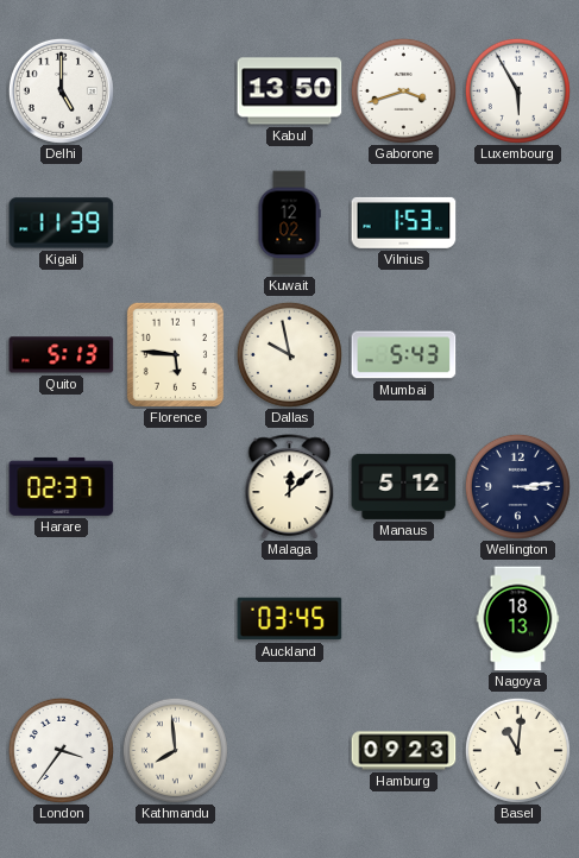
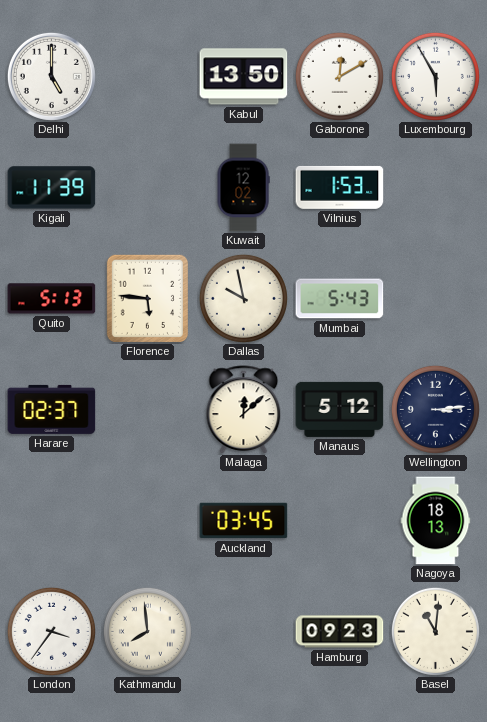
Gaborone: 3:42 -> 12:10 (339, 76)
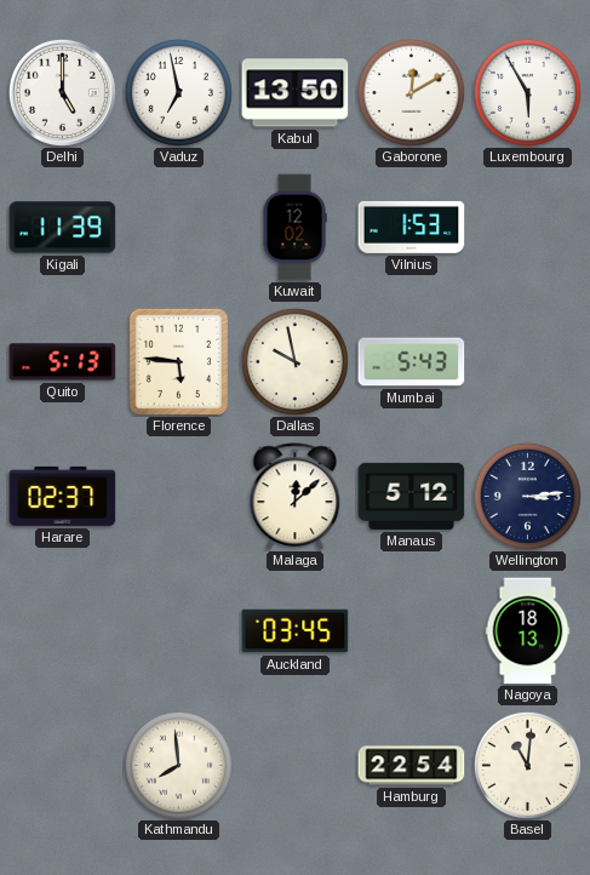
Vaduz: none -> 6:58 (178, 92)
London: 3:36 -> none (51, 631)
Hamburg: 09:23 -> 22:54 (412, 766)
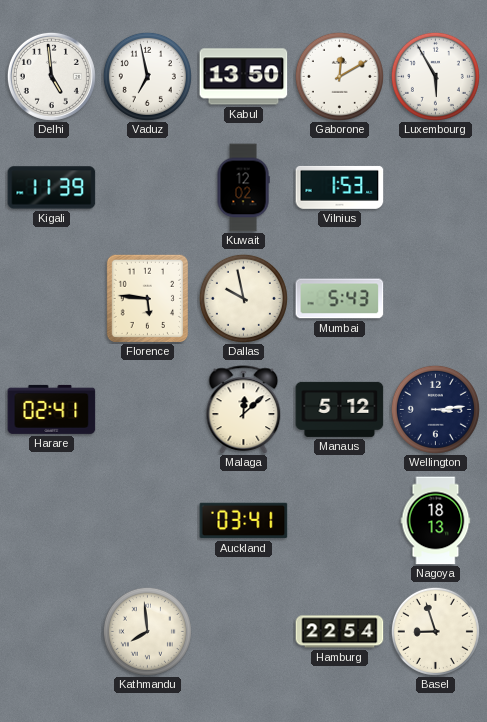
Delhi: 5:00 -> 4:59 (51, 76)
Quito: 5:13 -> none (63, 362)
Harare: 02:37 -> 02:41 (52, 409)
Auckland: 03:45 -> 03:41 (244, 521)
Basel: 11:01 -> 8:57 (435, 631)
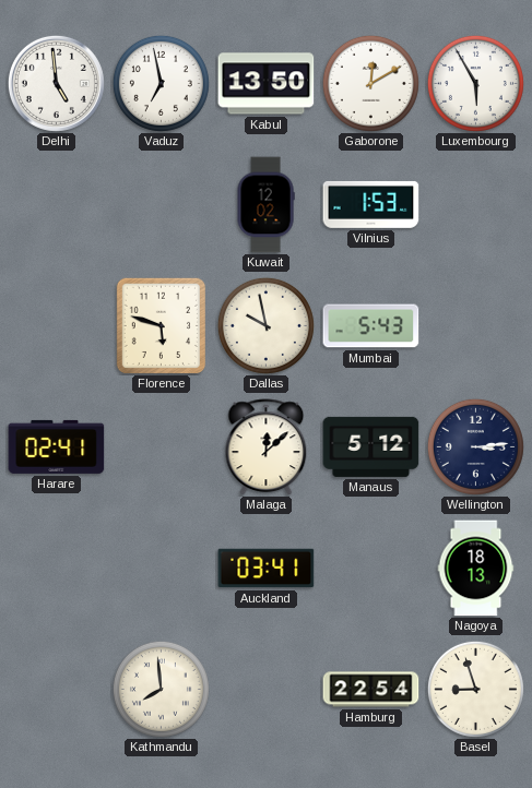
Kigali: 11:39 -> none (52, 188)
Florence: 5:46 -> 5:48 (161, 325)
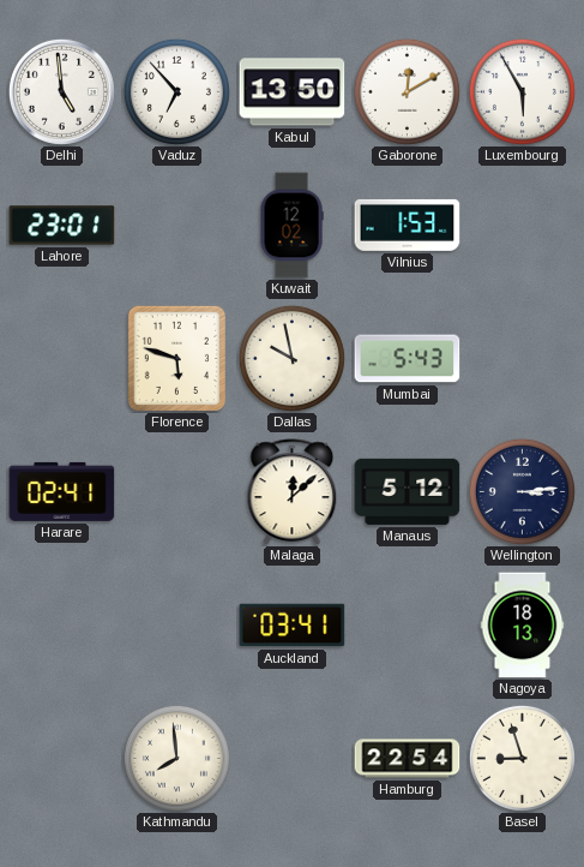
Vaduz: 6:58 -> 6:53 (176, 91)
Lahore: none -> 23:01 (62, 226)
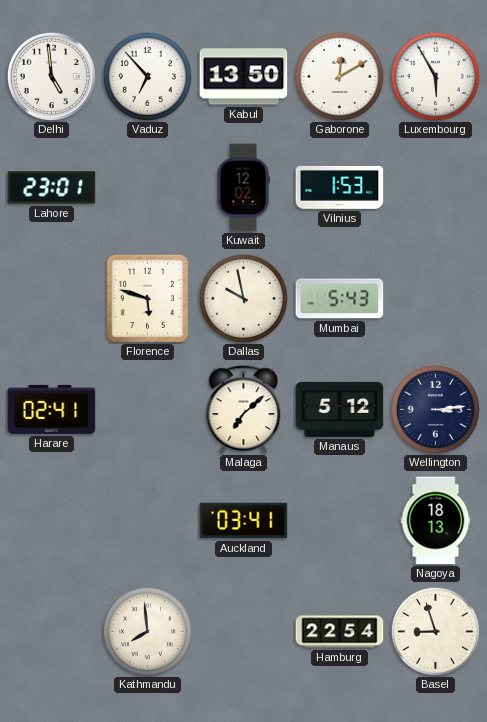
Malaga: 12:08 -> 7:08 (244, 409)
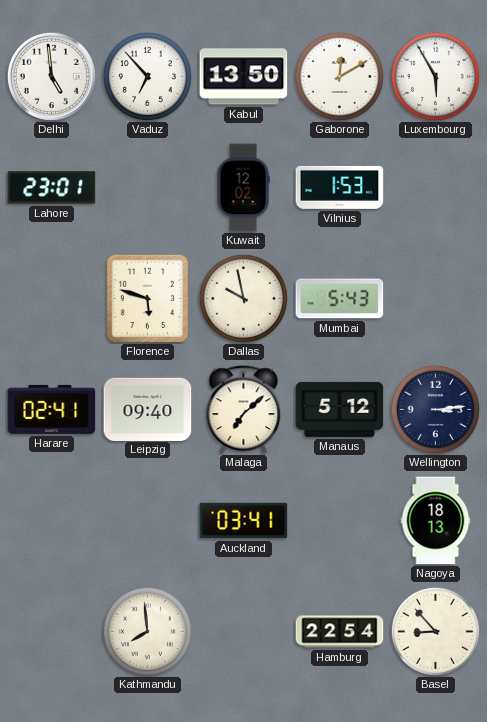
Leipzig: none -> 09:40 (148, 409)
Basel: 8:57 -> 8:53 (435, 631)
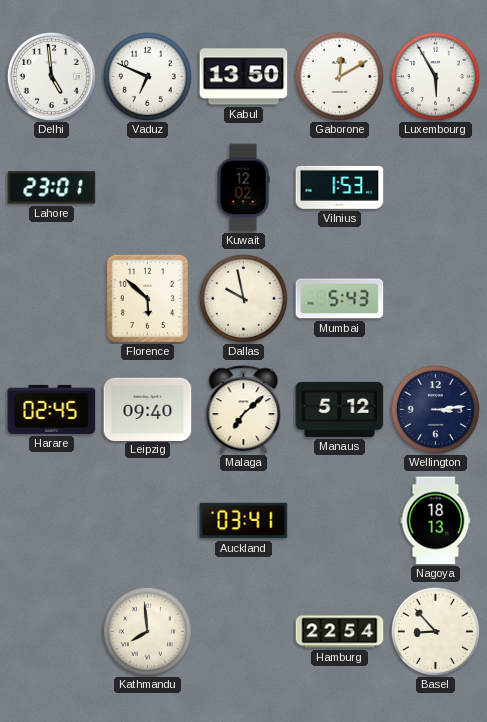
Vaduz: 6:53 -> 6:49 (147, 76)
Florence: 5:48 -> 5:52 (147, 298)
Harare: 02:41 -> 02:45 (52, 409)
